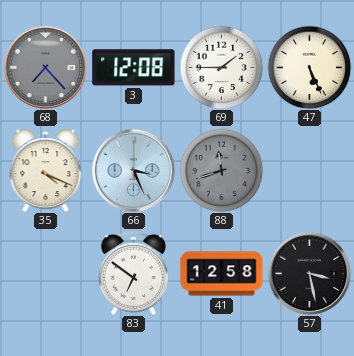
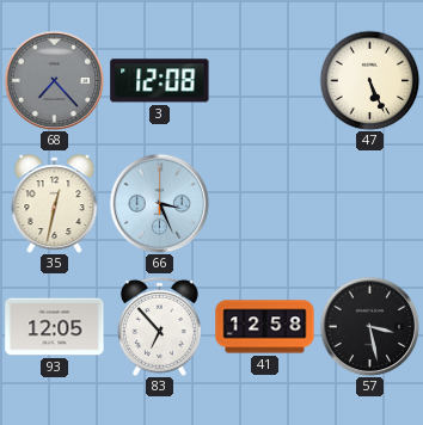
69: 1:45 -> none (221, 67)
35: 4:19 -> 12:32 (55, 204)
88: 11:42 -> none (221, 170)
93: none -> 12:05 (55, 327)
83: 6:51 -> 6:53 (159, 326)
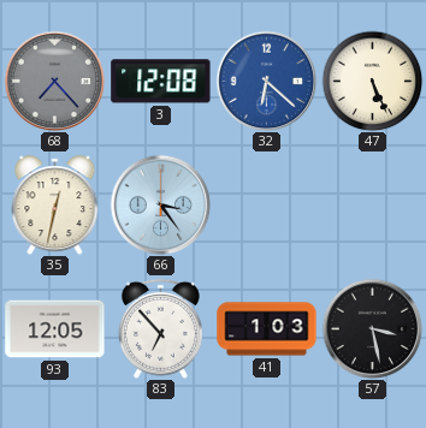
32: none -> 6:22 (266, 81)
66: 3:26 -> 3:24 (160, 204)
41: 12:58 -> 1:03 (267, 329)
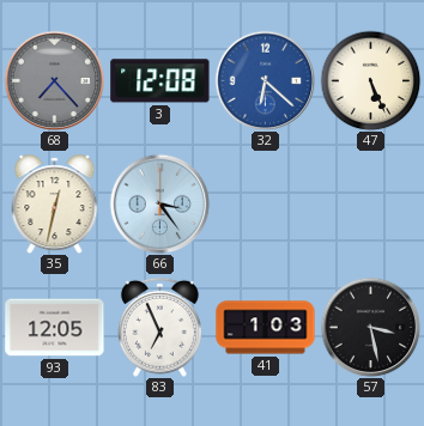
83: 6:53 -> 6:56 (159, 327)
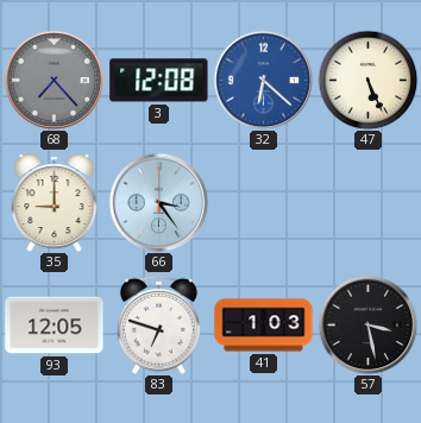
35: 12:32 -> 9:00 (55, 203)
83: 6:56 -> 6:48 (158, 324)
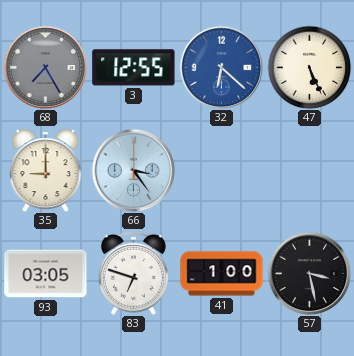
68: 7:23 -> 7:25 (45, 67)
3: 12:08 -> 12:55 (134, 68)
93: 12:05 -> 03:05 (46, 274)
41: 1:03 -> 1:00 (222, 274)
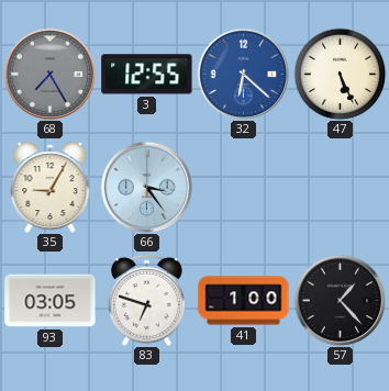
35: 9:00 -> 9:05 (51, 188)
57: 3:28 -> 1:23 (340, 300)
